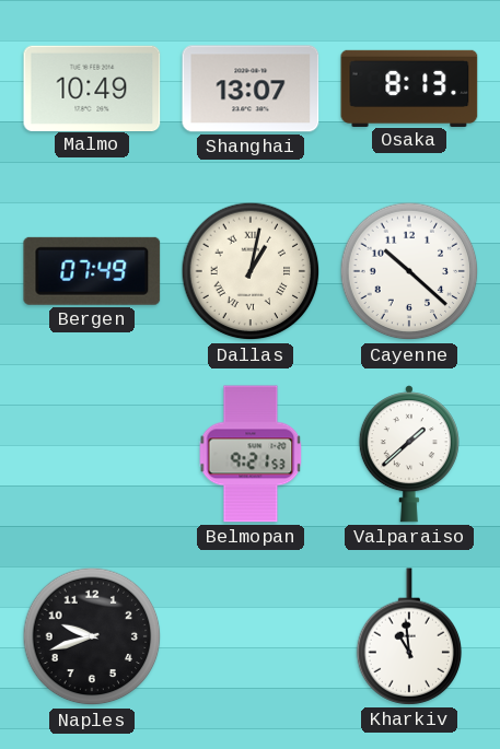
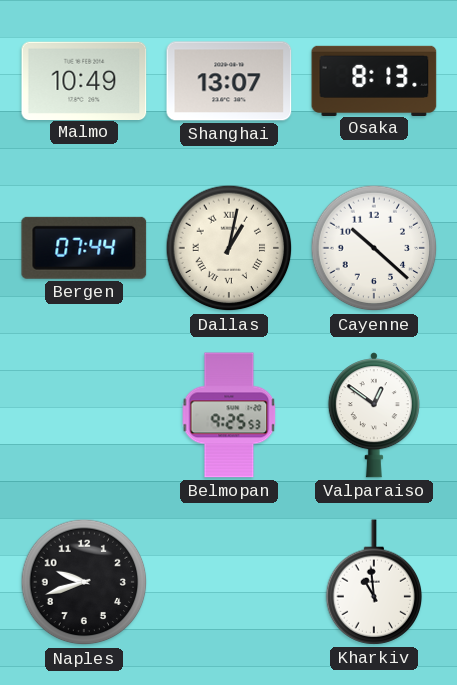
Bergen: 07:49 -> 07:44 (84, 248)
Belmopan: 9:21 -> 9:25 (229, 415)
Valparaiso: 1:38 -> 12:51 (374, 415)
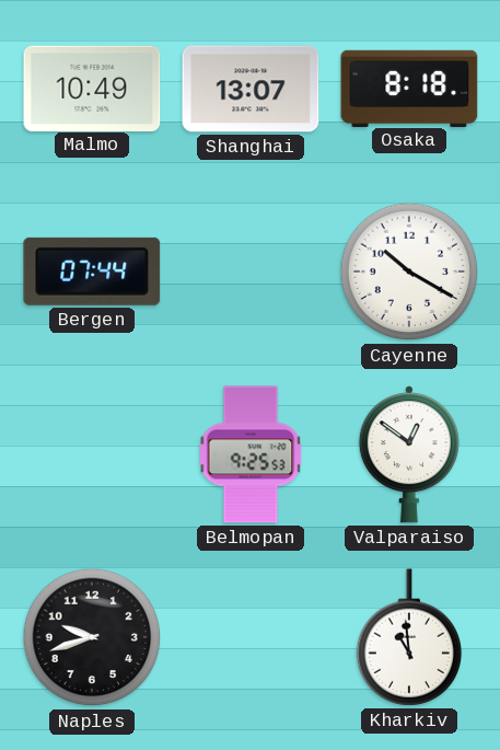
Osaka: 8:13 -> 8:18 (409, 88)
Dallas: 1:02 -> none (229, 248)
Cayenne: 10:22 -> 10:20 (409, 272)
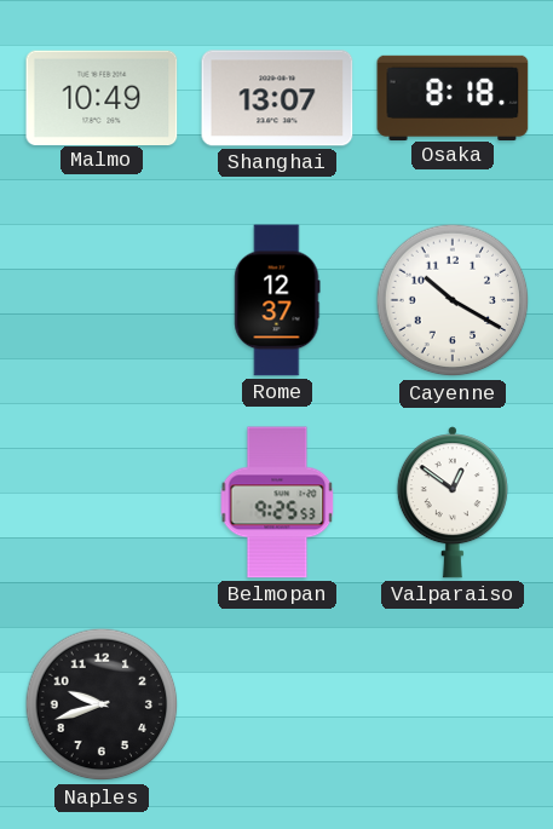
Bergen: 07:44 -> none (92, 272)
Rome: none -> 12:37 (277, 300)
Kharkiv: 10:59 -> none (409, 637)
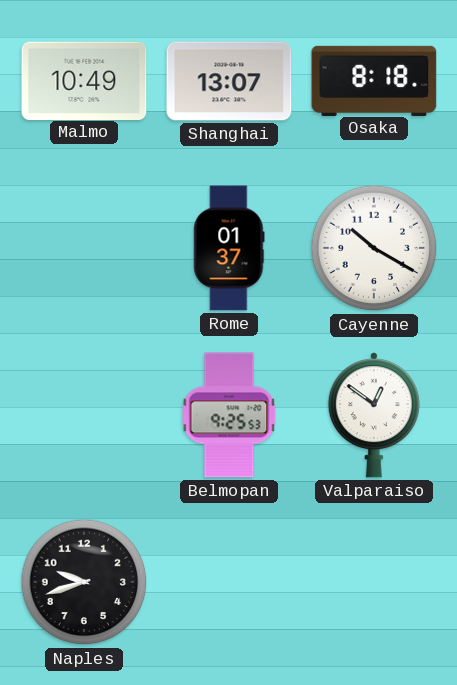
Rome: 12:37 -> 01:37 (229, 248)
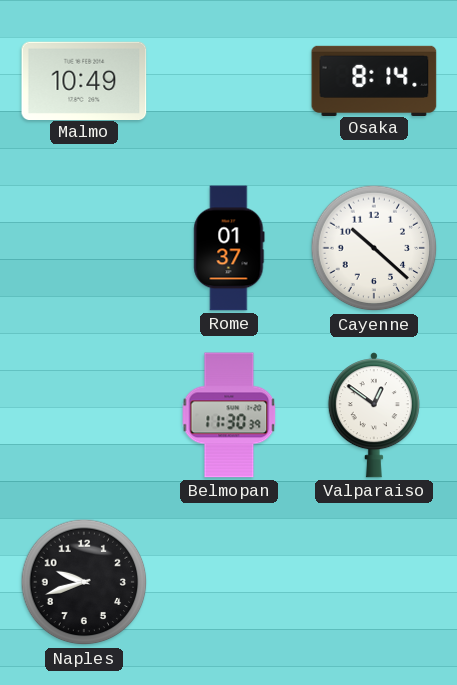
Shanghai: 13:07 -> none (229, 81)
Osaka: 8:18 -> 8:14 (374, 80)
Cayenne: 10:20 -> 10:22 (374, 248)
Belmopan: 9:25 -> 11:30 (229, 415)
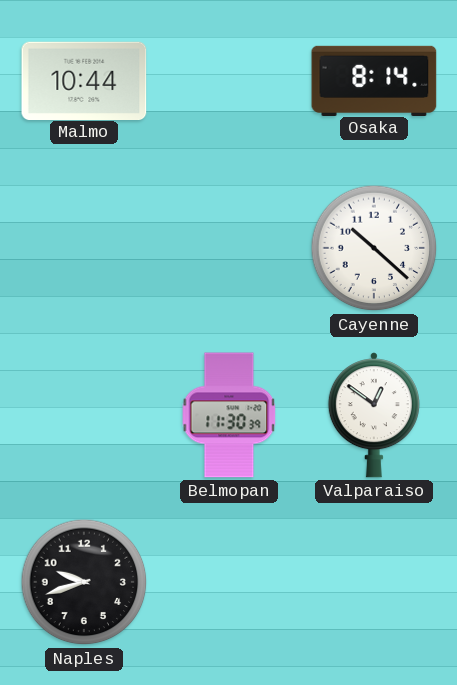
Malmo: 10:49 -> 10:44 (84, 80)
Rome: 01:37 -> none (229, 248)
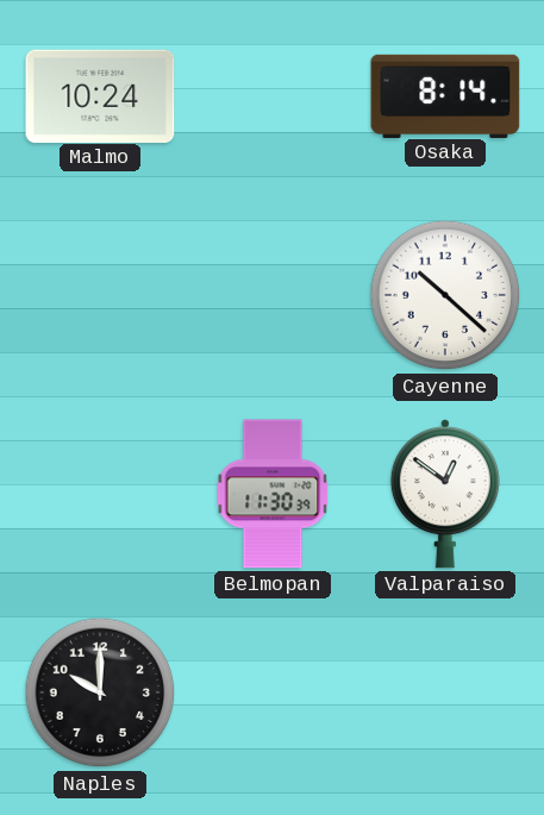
Malmo: 10:44 -> 10:24 (100, 95)
Naples: 9:42 -> 10:00 (100, 692)
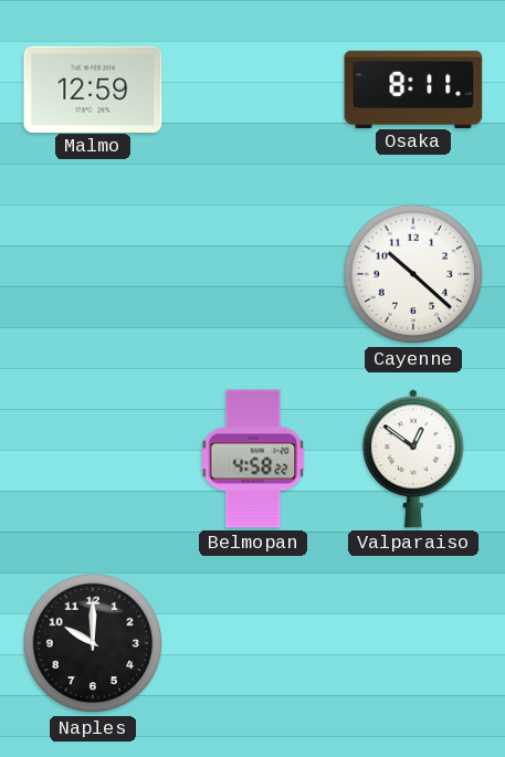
Malmo: 10:24 -> 12:59 (93, 88)
Osaka: 8:14 -> 8:11 (413, 88)
Belmopan: 11:30 -> 4:58 (253, 459)
